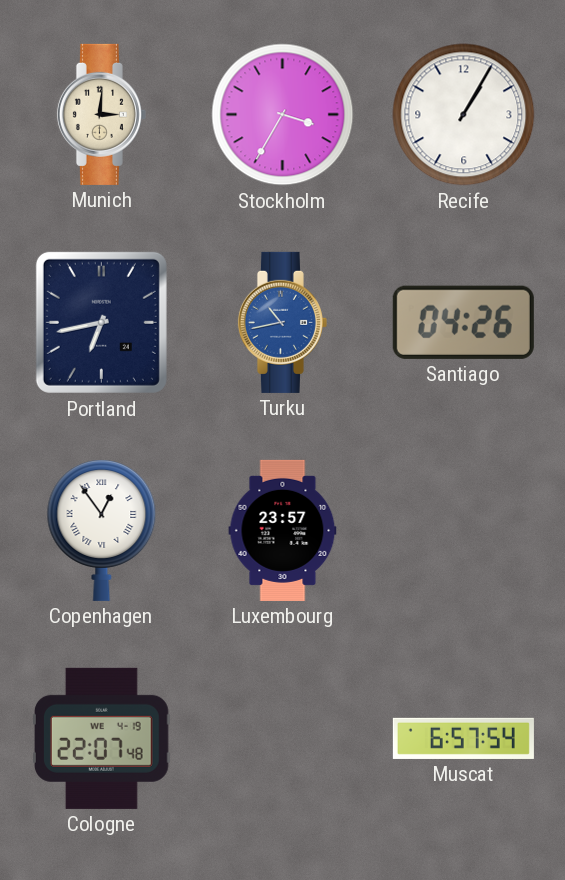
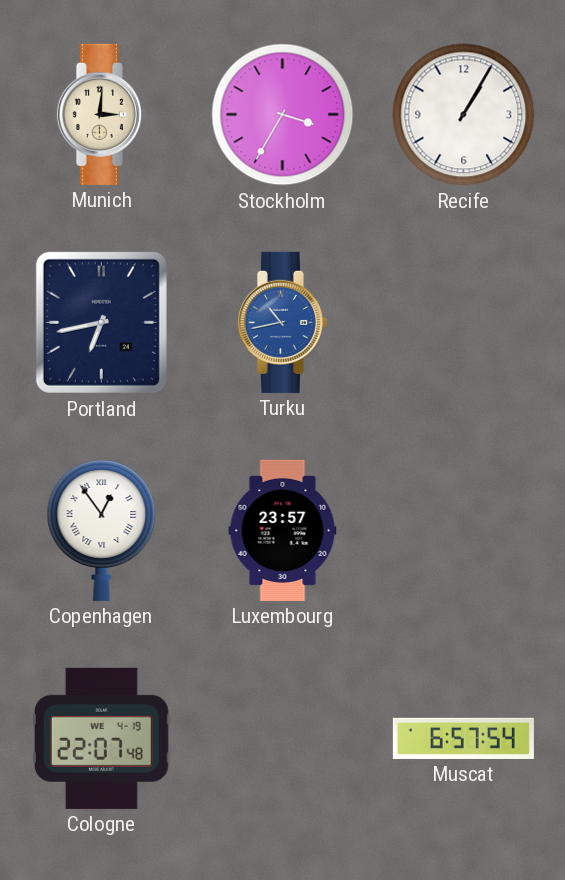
Santiago: 04:26 -> none (463, 322)
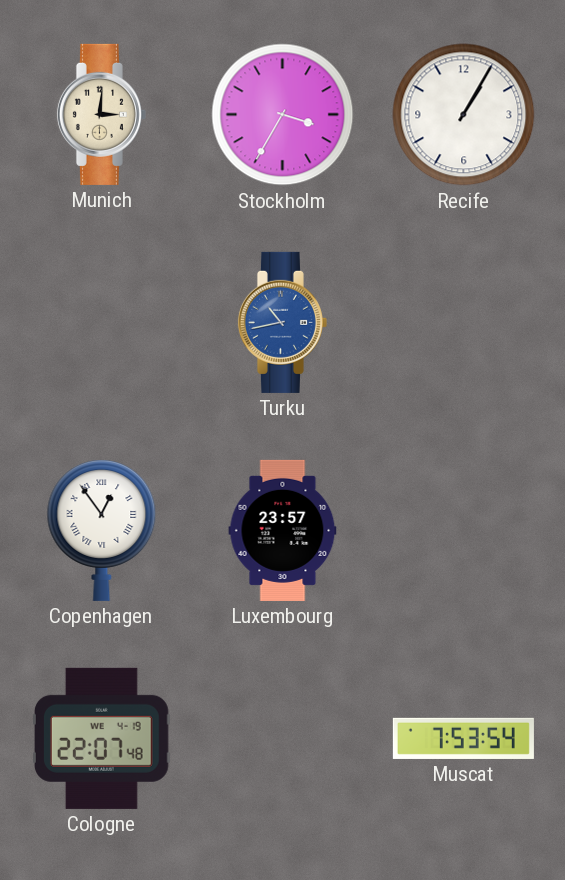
Portland: 6:43 -> none (101, 322)
Muscat: 6:57 -> 7:53 (463, 738)
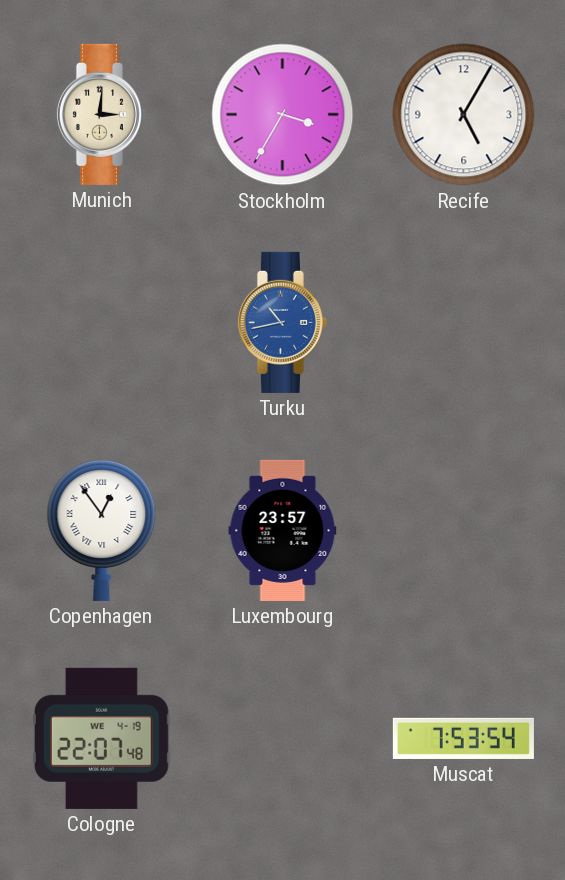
Recife: 1:05 -> 5:05 (464, 115)
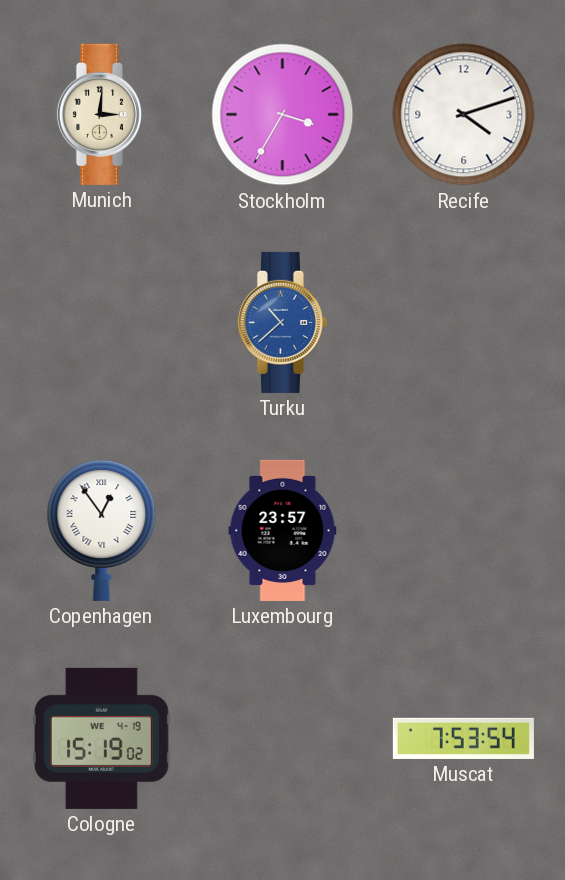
Recife: 5:05 -> 4:12 (464, 115)
Turku: 10:43 -> 10:38 (282, 322)
Cologne: 22:07 -> 15:19 (101, 738)
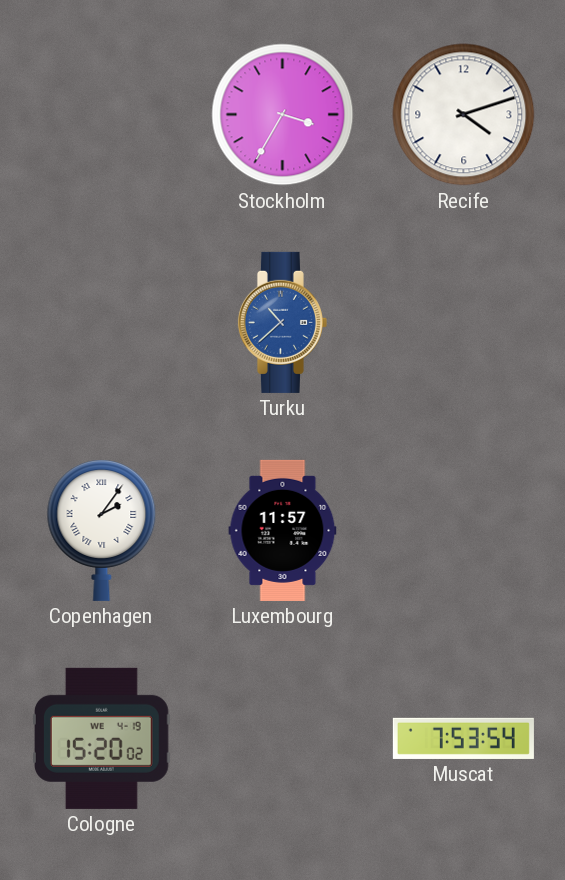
Munich: 3:01 -> none (101, 114)
Copenhagen: 12:54 -> 2:06 (102, 530)
Luxembourg: 23:57 -> 11:57 (283, 530)
Cologne: 15:19 -> 15:20 (101, 738)
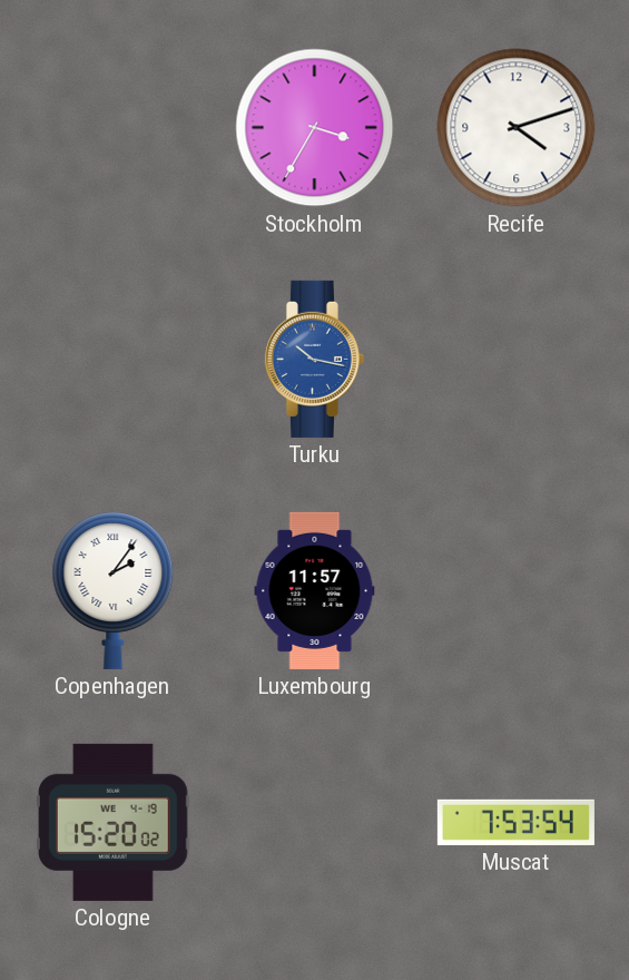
Turku: 10:38 -> 10:17 (314, 359)
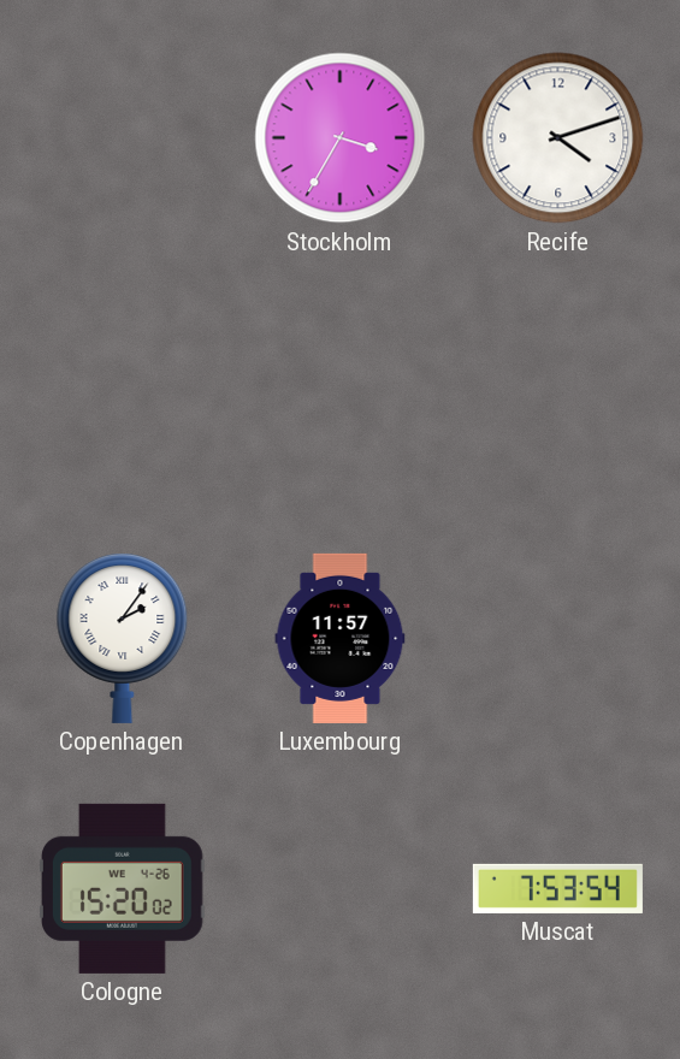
Turku: 10:17 -> none (314, 359)
Cologne date: WE 4-19 -> WE 4-26 (122, 888)
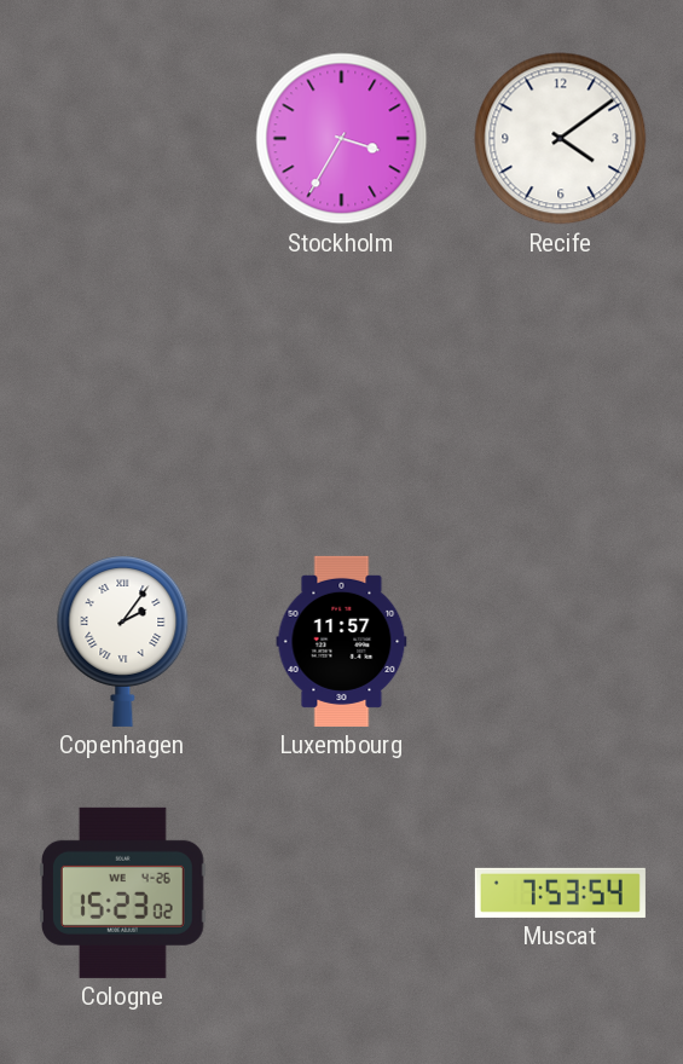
Recife: 4:12 -> 4:09 (561, 139)
Cologne: 15:20 -> 15:23 (122, 892)
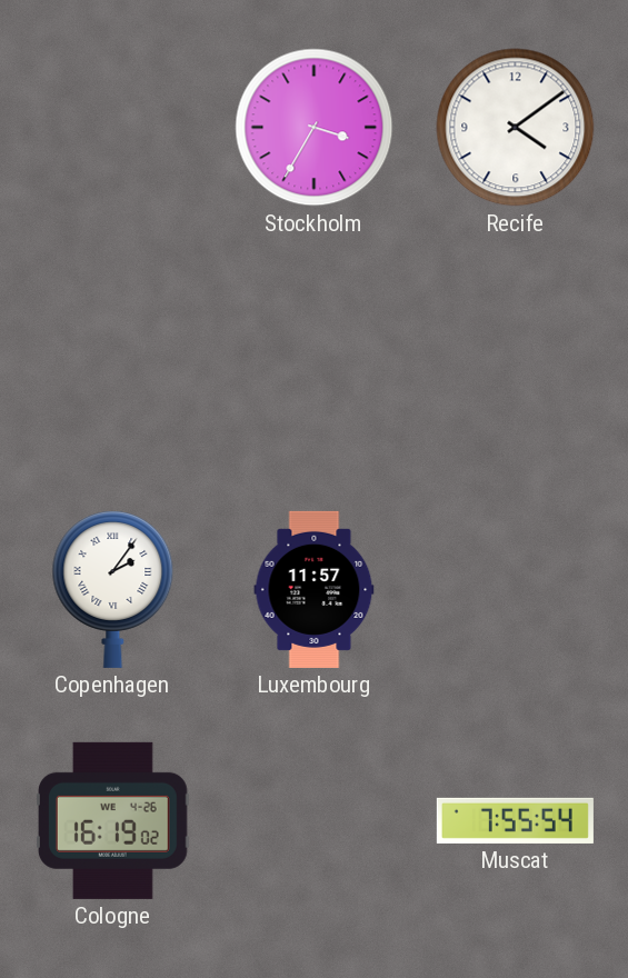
Cologne: 15:23 -> 16:19 (112, 820)
Muscat: 7:53 -> 7:55 (515, 820)
